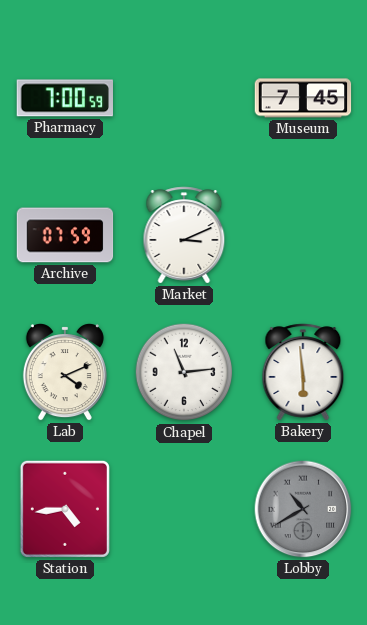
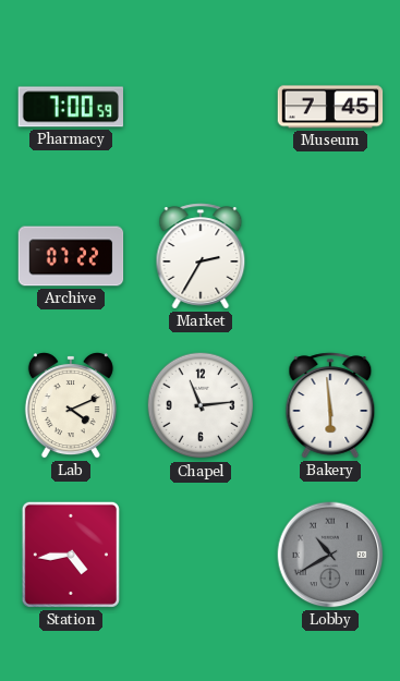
Archive: 07:59 -> 07:22 (71, 256)
Market: 3:11 -> 2:35 (201, 256)
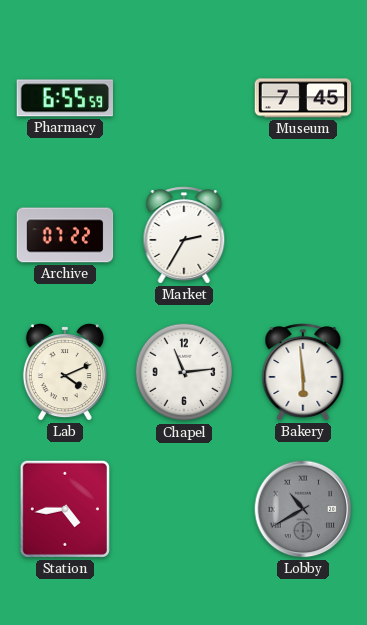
Pharmacy: 7:00 -> 6:55 (65, 98)
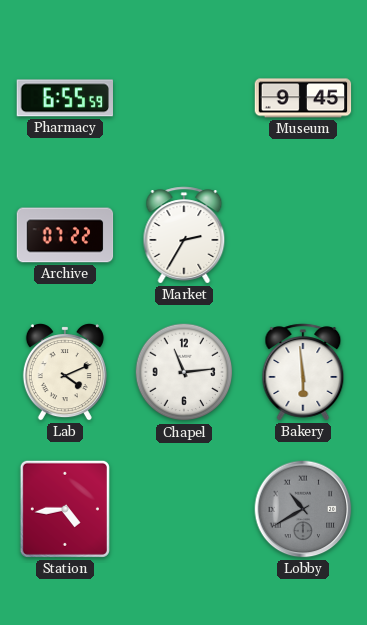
Museum: 7:45 -> 9:45 (303, 98)
